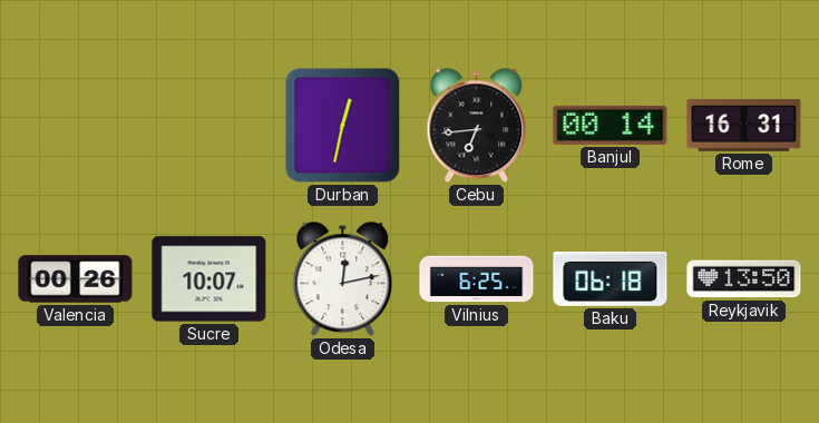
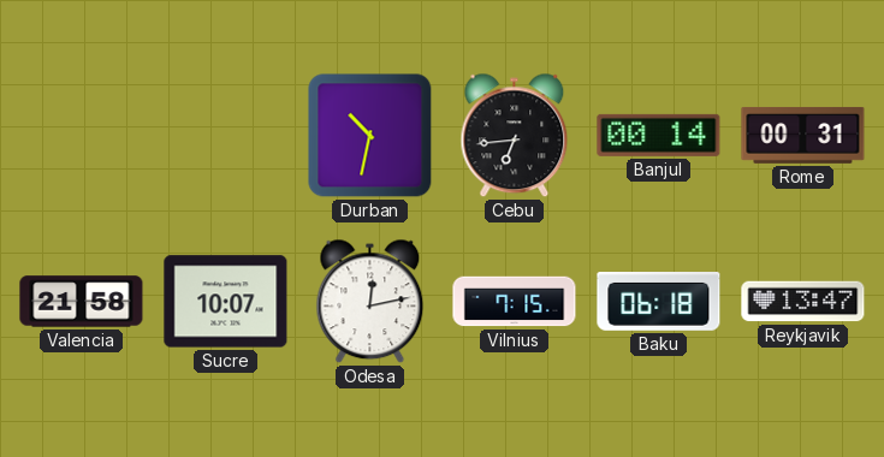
Durban: 12:32 -> 10:32 (370, 136)
Rome: 16:31 -> 00:31 (803, 135)
Valencia: 00:26 -> 21:58 (82, 302)
Vilnius: 6:25 -> 7:15 (515, 302)
Reykjavik: 13:50 -> 13:47 (803, 302)
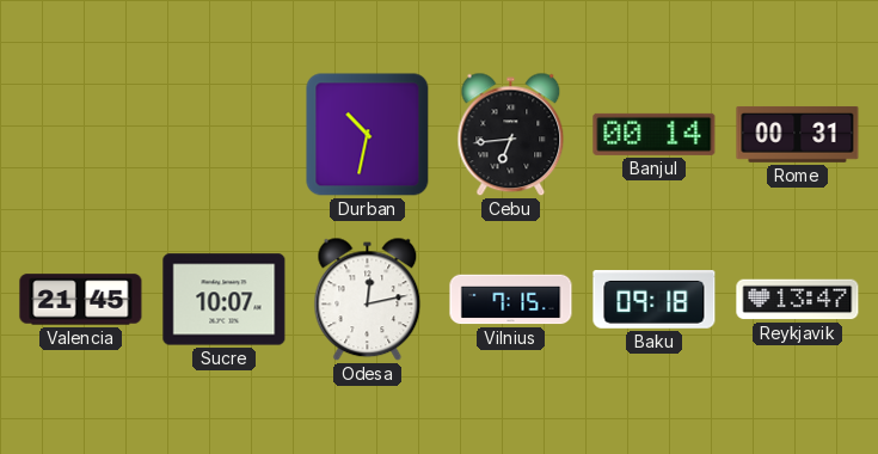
Valencia: 21:58 -> 21:45 (81, 300)
Baku: 06:18 -> 09:18 (655, 300)
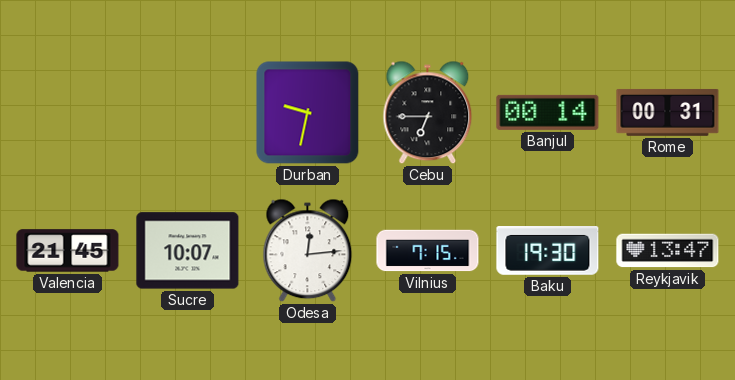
Durban: 10:32 -> 9:32 (308, 113)
Cebu: 6:44 -> 6:45 (428, 113)
Odesa: 12:13 -> 12:14 (308, 251)
Baku: 09:18 -> 19:30 (548, 251)
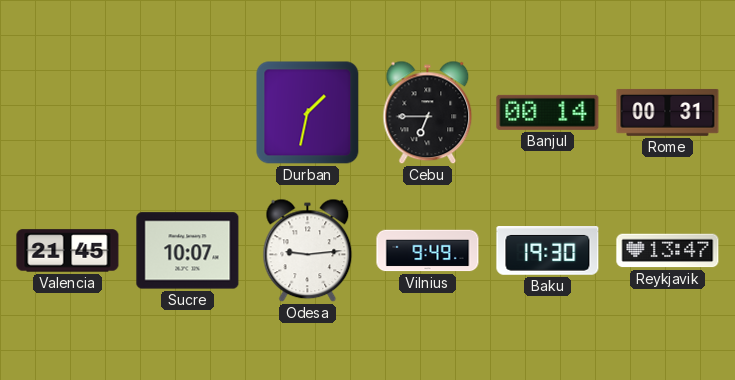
Durban: 9:32 -> 1:32 (308, 113)
Odesa: 12:14 -> 9:14 (308, 251)
Vilnius: 7:15 -> 9:49 (428, 251)
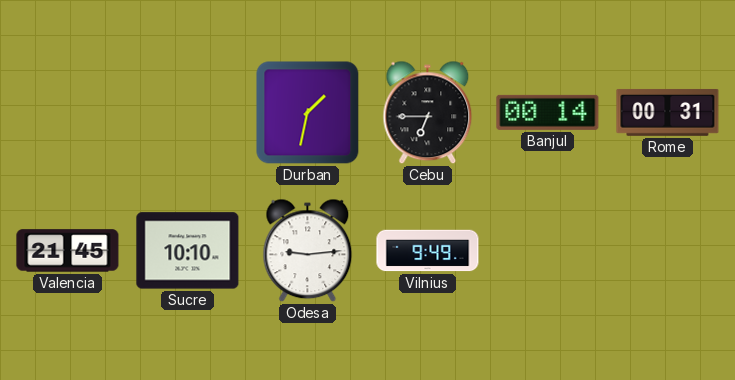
Sucre: 10:07 -> 10:10 (188, 251)
Baku: 19:30 -> none (548, 251)
Reykjavik: 13:47 -> none (668, 251)
